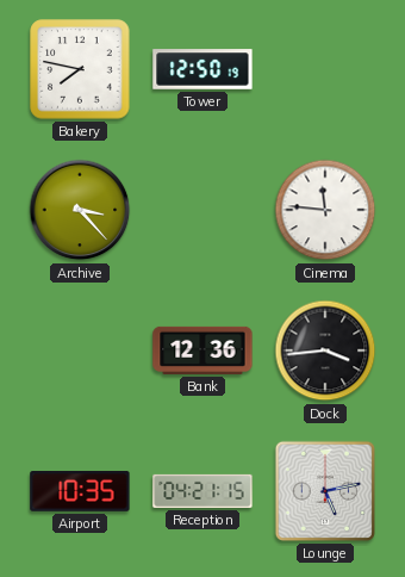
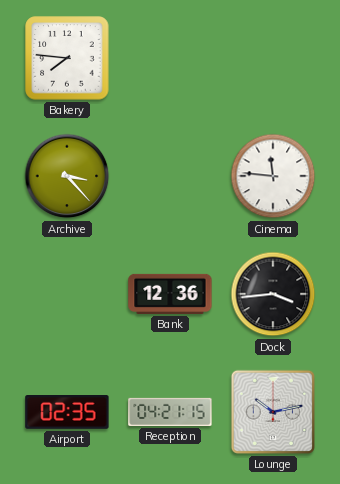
Bakery: 7:47 -> 7:46 (67, 58)
Tower: 12:50 -> none (202, 69)
Airport: 10:35 -> 02:35 (67, 413)
Lounge: 5:13 -> 10:13 (273, 412)
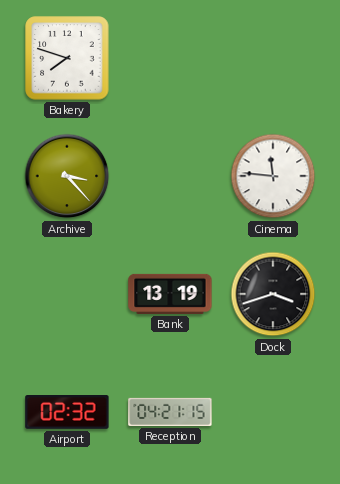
Bakery: 7:46 -> 7:48 (67, 58)
Bank: 12:36 -> 13:19 (170, 294)
Dock: 3:44 -> 3:42 (273, 294)
Airport: 02:35 -> 02:32 (67, 413)
Lounge: 10:13 -> none (273, 412)
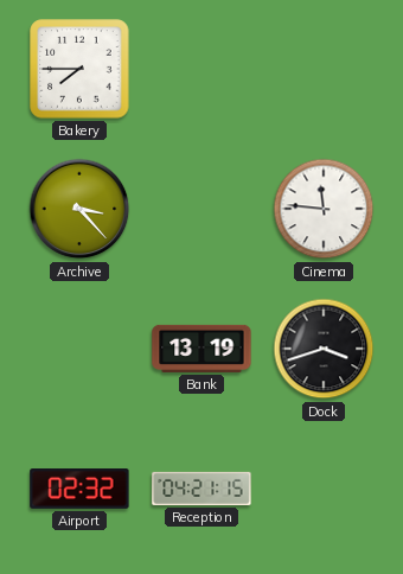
Bakery: 7:48 -> 7:45 (79, 69)
